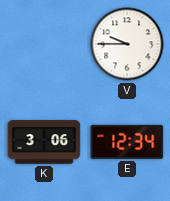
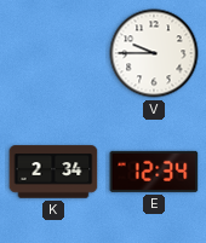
K: 3:06 -> 2:34 (53, 172)
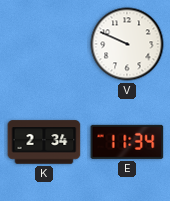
V: 9:45 -> 9:49 (127, 44)
E: 12:34 -> 11:34 (127, 142)
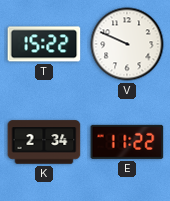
T: none -> 15:22 (44, 44)
E: 11:34 -> 11:22 (127, 142)
